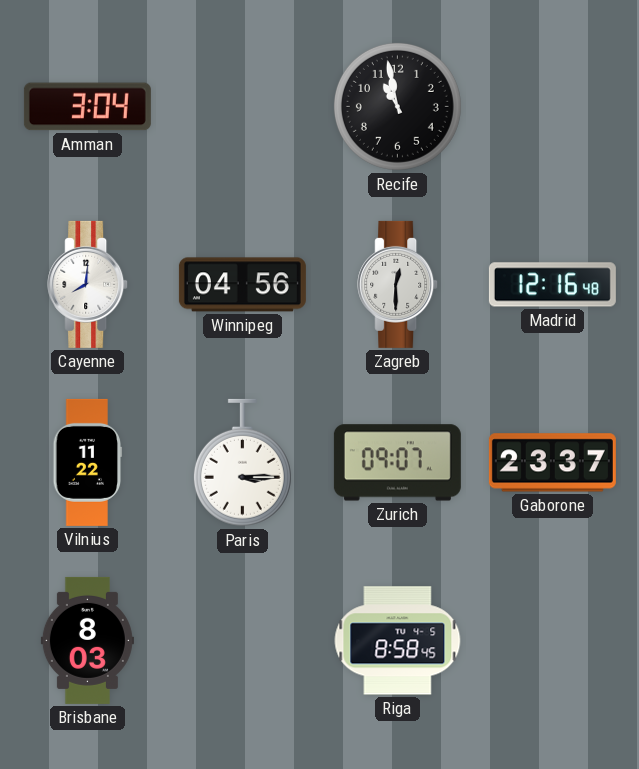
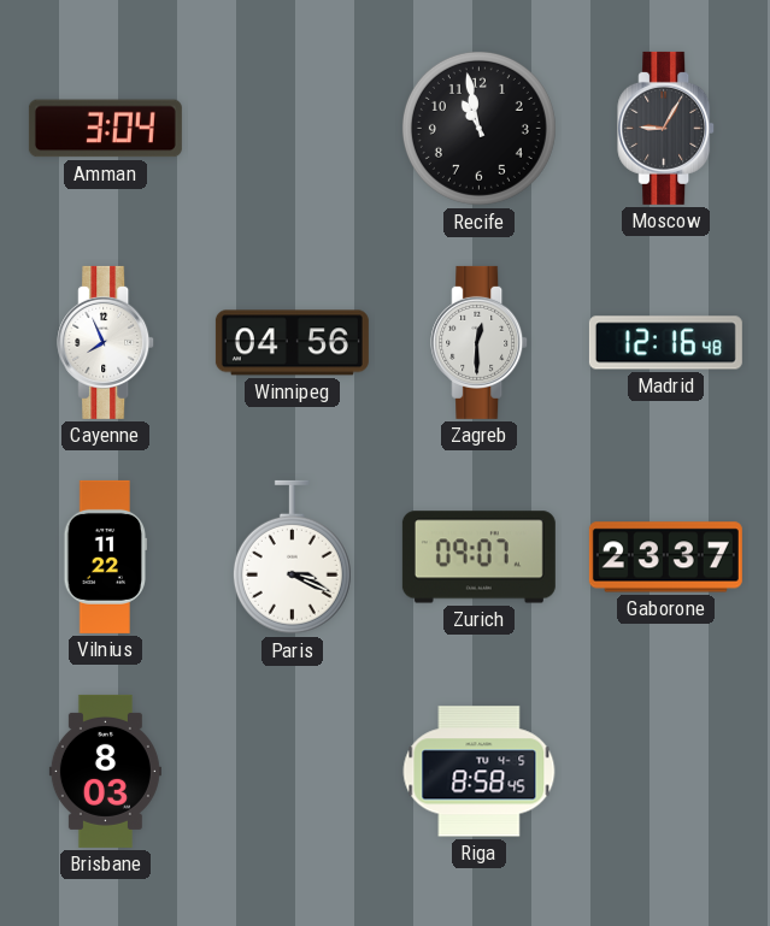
Moscow: none -> 9:05 (666, 128)
Cayenne: 8:01 -> 7:56 (106, 342)
Paris: 3:15 -> 3:19 (292, 558)
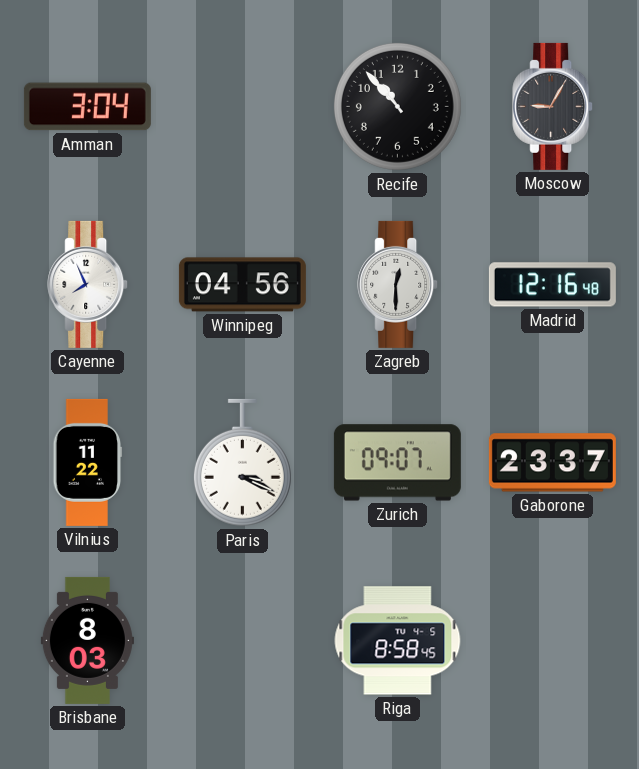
Recife: 10:58 -> 10:53 (397, 106)
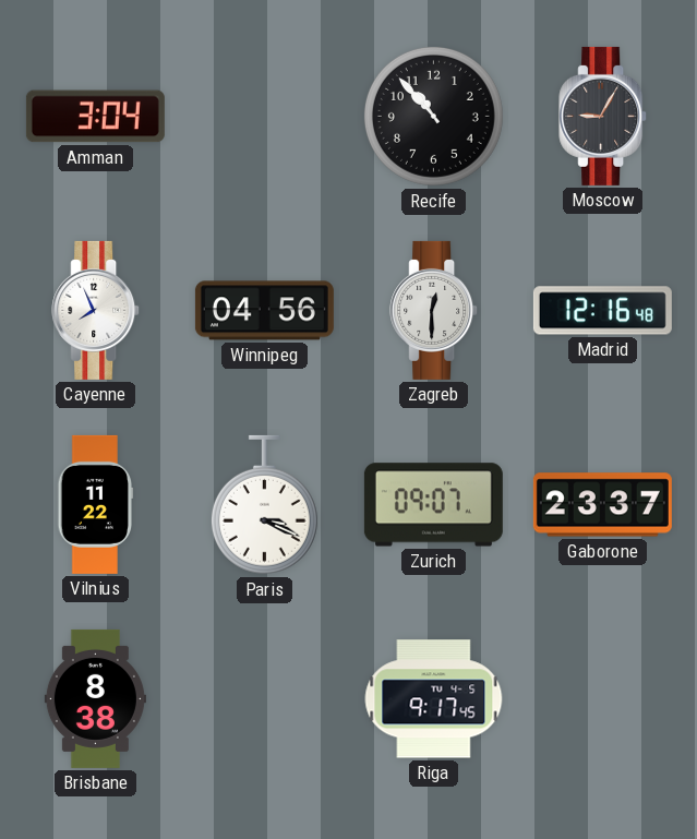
Brisbane: 8:03 -> 8:38 (95, 698)
Riga: 8:58 -> 9:17 (434, 699)
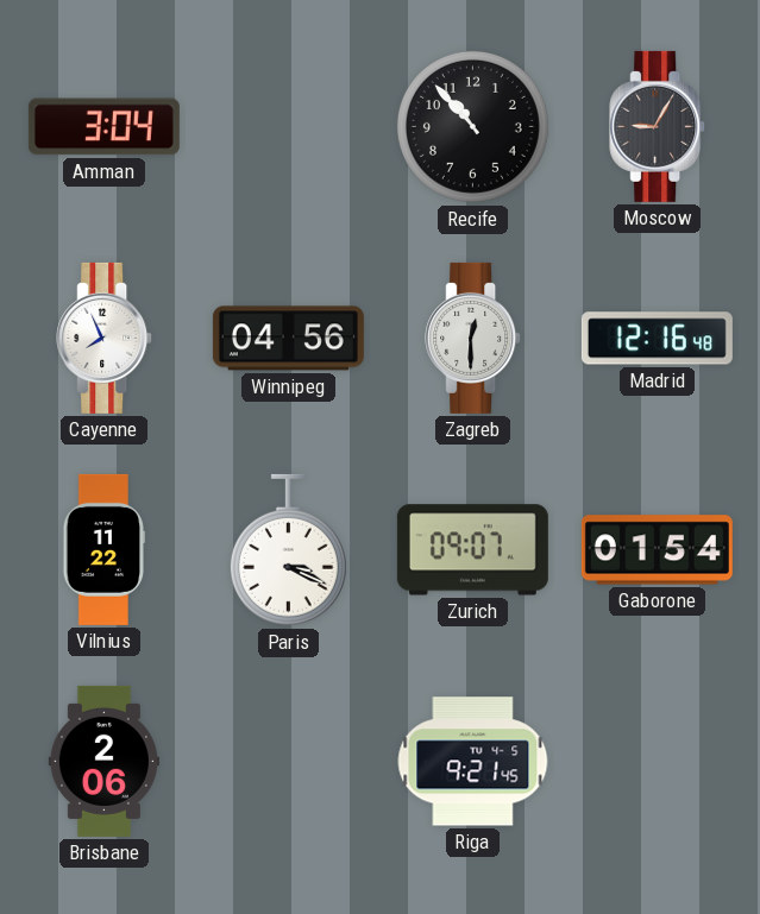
Gaborone: 23:37 -> 01:54 (657, 550)
Brisbane: 8:38 -> 2:06 (103, 761)
Riga: 9:17 -> 9:21 (473, 762)
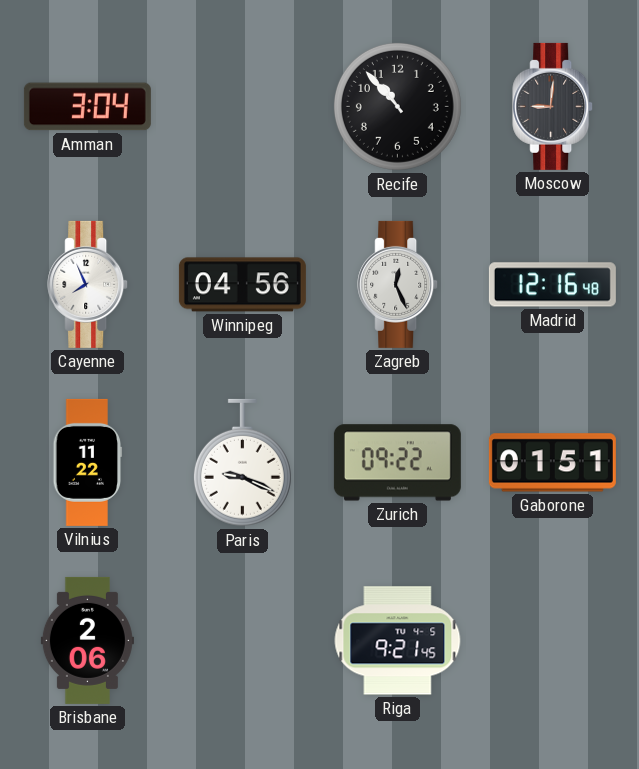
Moscow: 9:05 -> 9:01 (553, 106)
Zagreb: 12:30 -> 12:26 (398, 284)
Paris: 3:19 -> 9:19 (242, 463)
Zurich: 09:07 -> 09:22 (397, 463)
Gaborone: 01:54 -> 01:51 (552, 463)
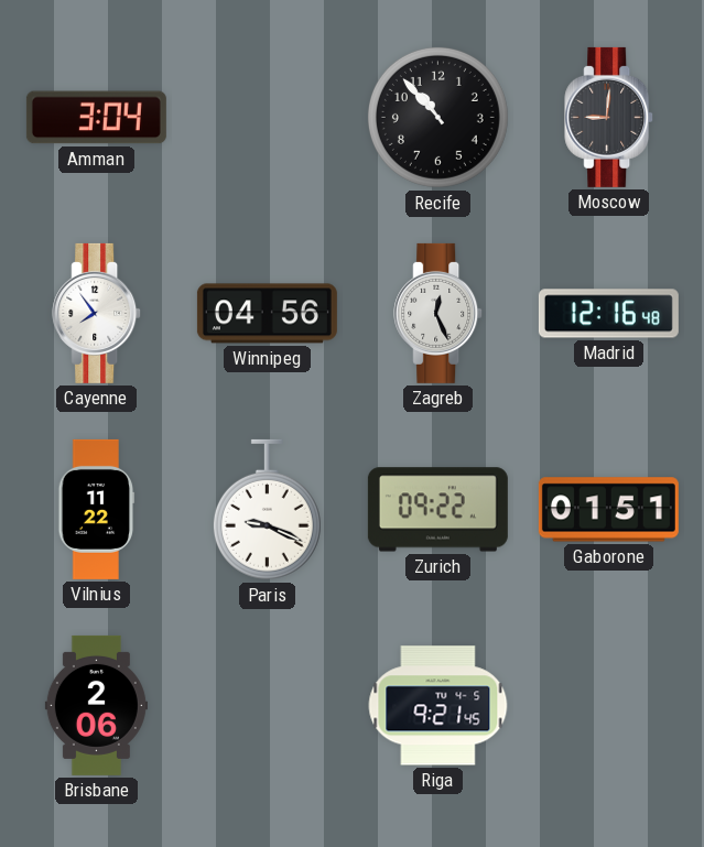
Cayenne: 7:56 -> 7:54 (97, 313)
